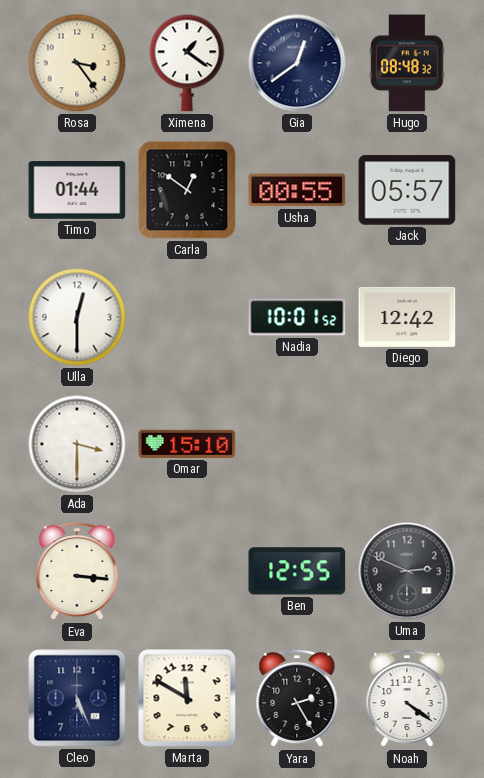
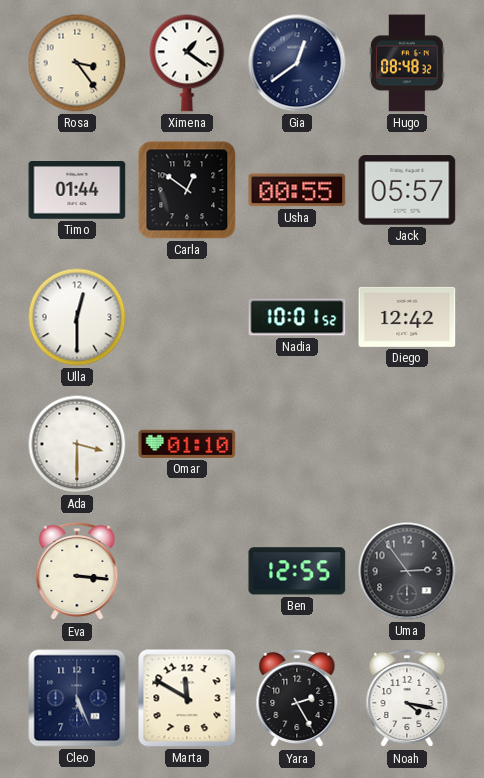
Omar: 15:10 -> 01:10 (187, 444)
Uma: 2:49 -> 2:54 (407, 571)
Noah: 4:21 -> 4:17 (407, 698)
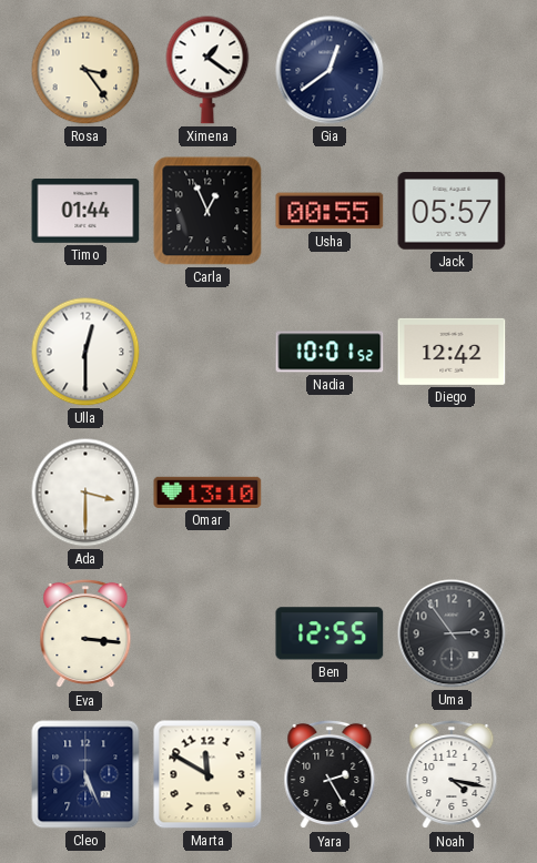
Hugo: 08:48 -> none (407, 63)
Carla: 12:51 -> 12:56 (207, 211)
Omar: 01:10 -> 13:10 (207, 493)
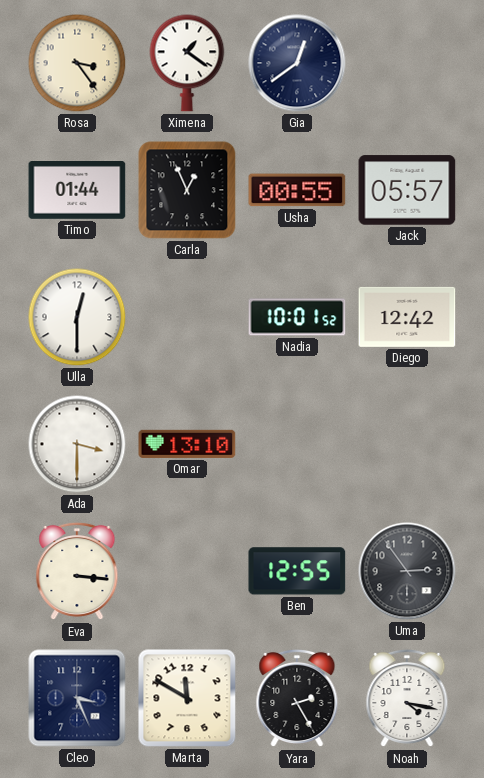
Cleo: 5:26 -> 3:26 (77, 698)
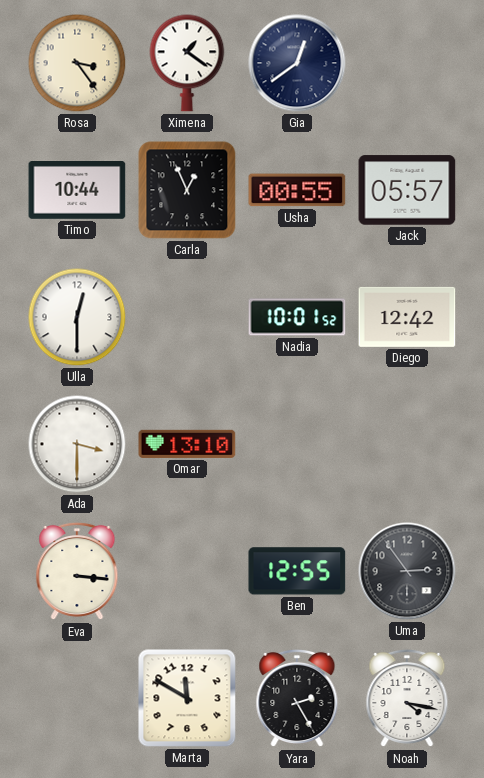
Timo: 01:44 -> 10:44 (77, 191)
Cleo: 3:26 -> none (77, 698)
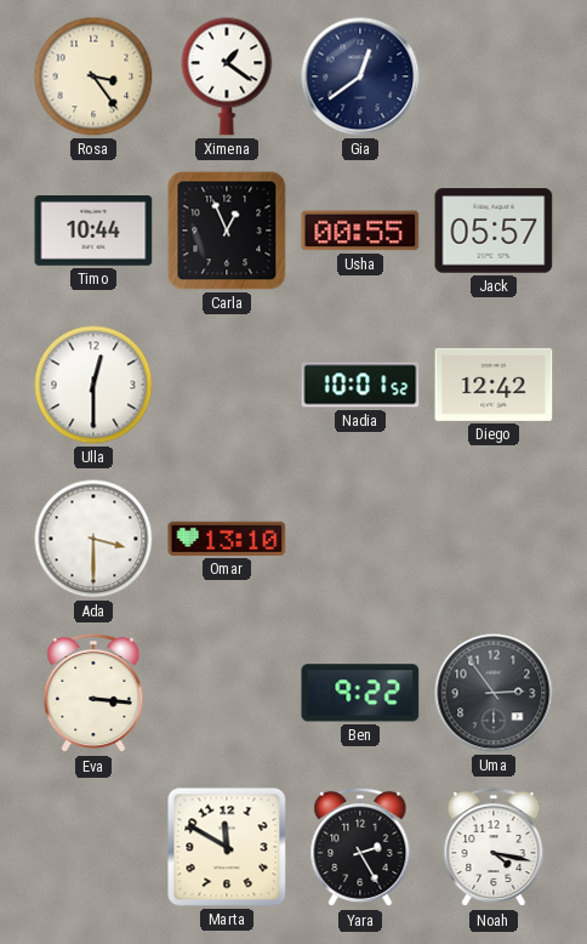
Ben: 12:55 -> 9:22 (360, 693)
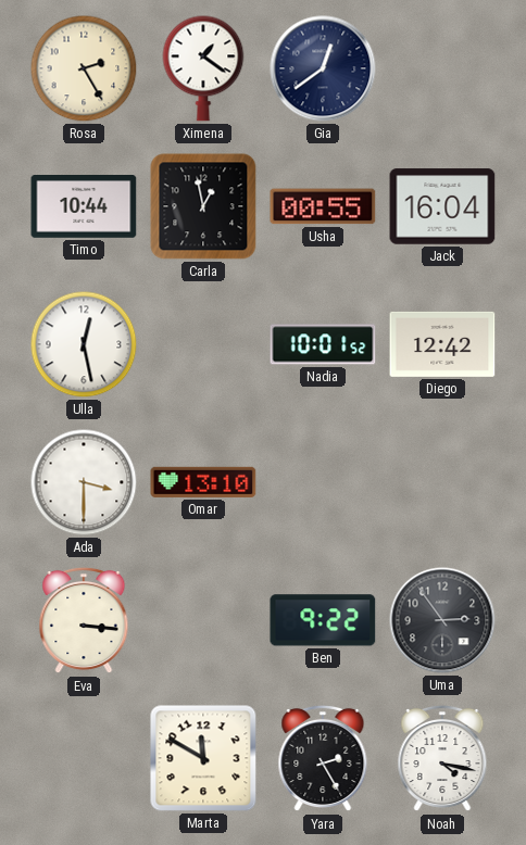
Rosa: 3:24 -> 2:25 (84, 68)
Carla: 12:56 -> 12:58 (203, 206)
Jack: 05:57 -> 16:04 (442, 206)
Ulla: 12:30 -> 12:28 (84, 344)
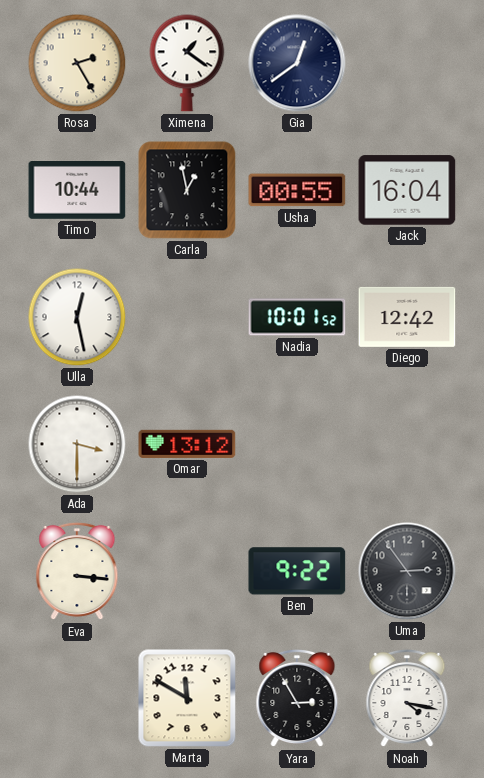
Omar: 13:10 -> 13:12 (187, 444)
Yara: 2:25 -> 2:55 (297, 698)
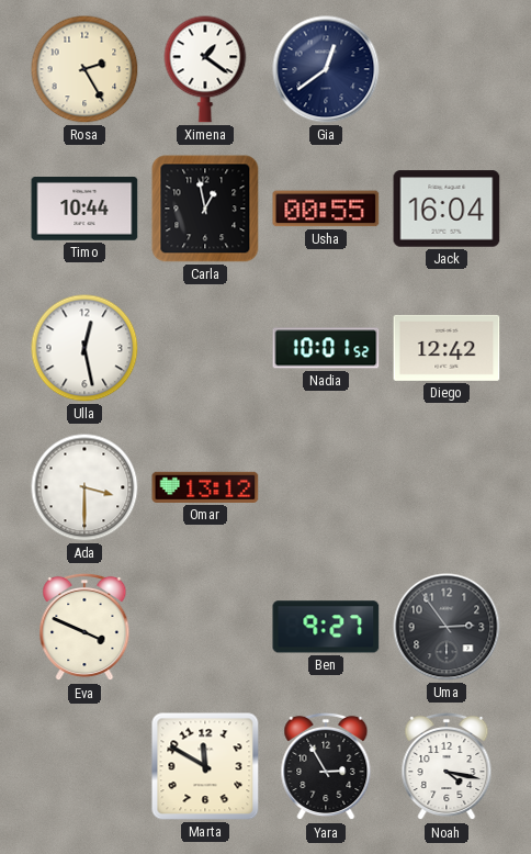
Eva: 3:16 -> 3:49 (84, 627)
Ben: 9:22 -> 9:27 (326, 627)
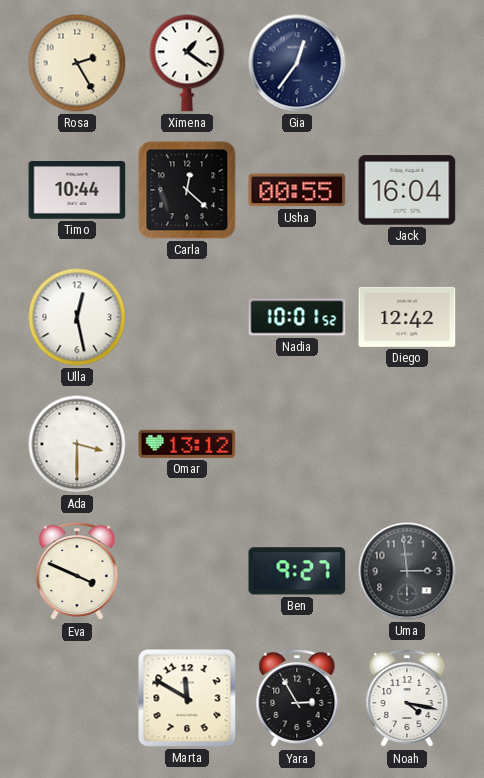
Gia: 12:39 -> 12:36 (297, 63)
Carla: 12:58 -> 12:22 (187, 190)
Uma: 2:54 -> 2:59 (407, 571)
